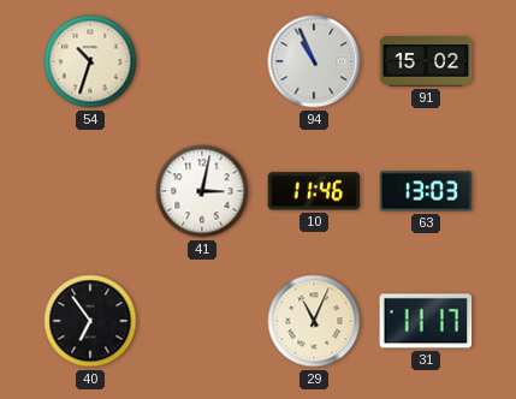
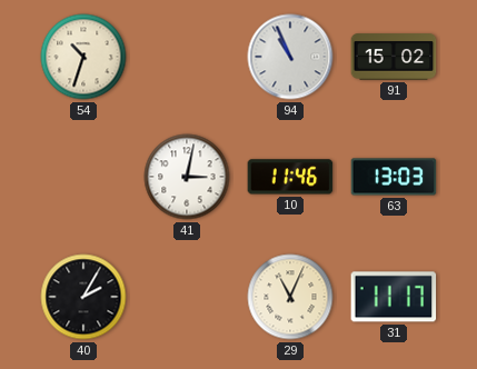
40: 6:54 -> 2:05 (83, 297)
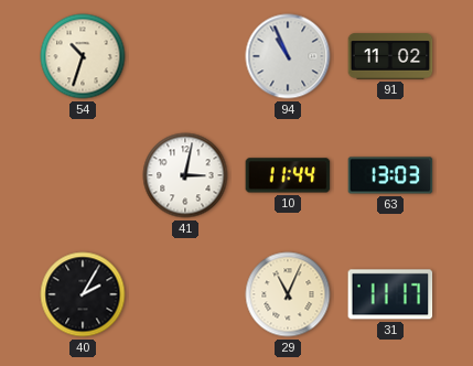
91: 15:02 -> 11:02 (390, 56)
10: 11:46 -> 11:44 (288, 175)
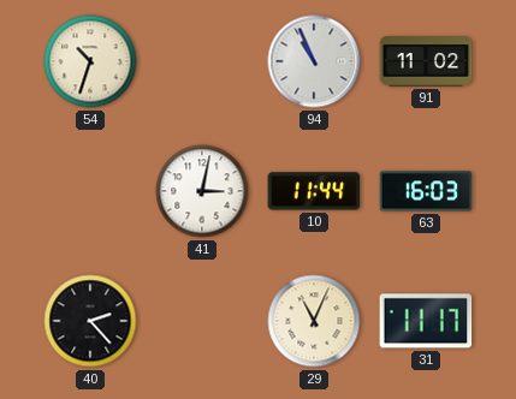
63: 13:03 -> 16:03 (426, 191)
40: 2:05 -> 2:23 (90, 321)
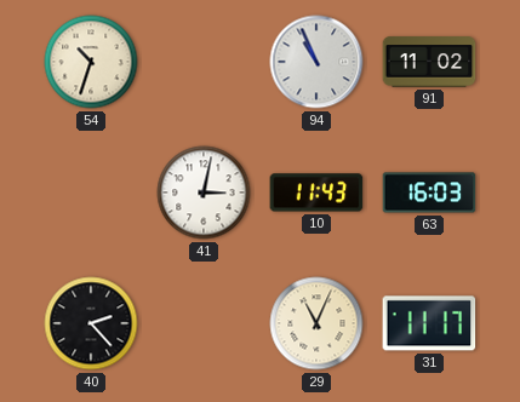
10: 11:44 -> 11:43 (316, 193)
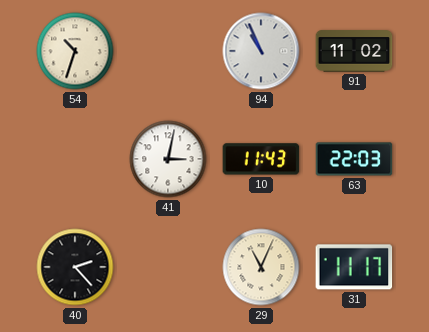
63: 16:03 -> 22:03 (354, 159)
